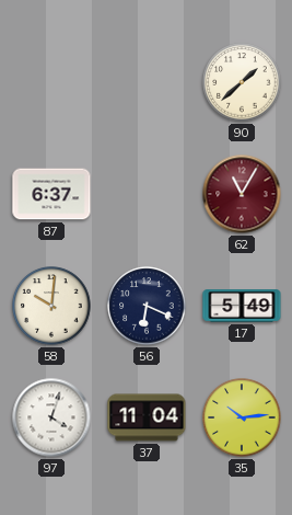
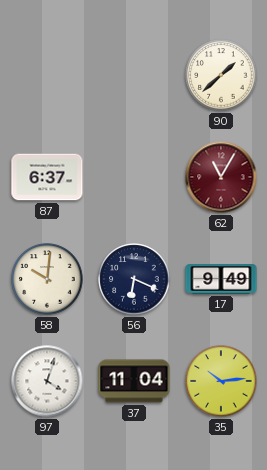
17: 5:49 -> 9:49 (221, 279)
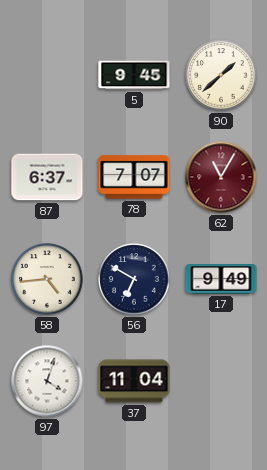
5: none -> 9:45 (134, 75)
78: none -> 7:07 (134, 177)
58: 10:01 -> 4:44 (47, 279)
56: 6:19 -> 6:50 (134, 279)
35: 10:14 -> none (221, 381)
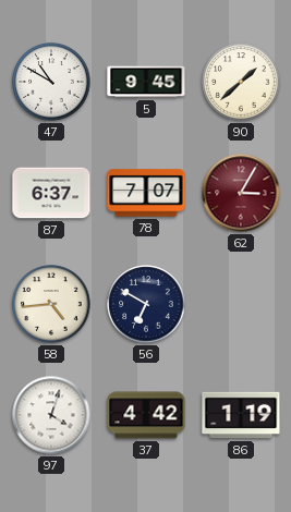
47: none -> 10:50 (51, 82)
62: 11:05 -> 3:05 (241, 193)
17: 9:49 -> none (221, 279)
37: 11:04 -> 4:42 (146, 415)
86: none -> 1:19 (241, 415)
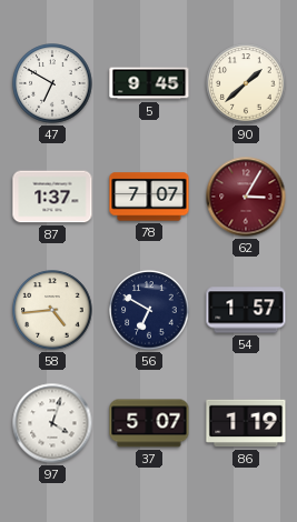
47: 10:50 -> 6:50 (52, 83)
87: 6:37 -> 1:37 (52, 197)
54: none -> 1:57 (246, 310)
37: 4:42 -> 5:07 (149, 423)
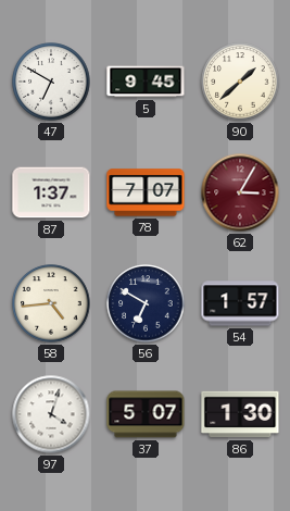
86: 1:19 -> 1:30 (240, 414)
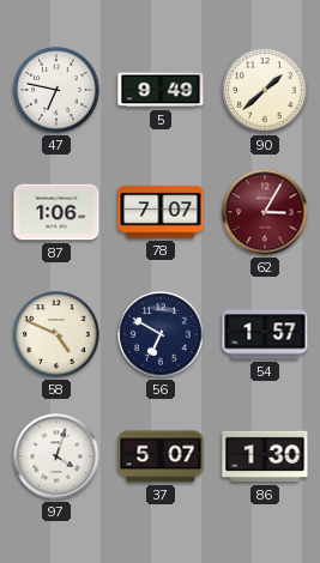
47: 6:50 -> 6:47 (56, 90)
5: 9:45 -> 9:49 (161, 90)
87: 1:37 -> 1:06 (56, 212)
58: 4:44 -> 4:49 (56, 334)
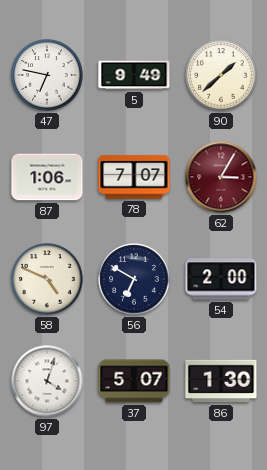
54: 1:57 -> 2:00 (221, 279)
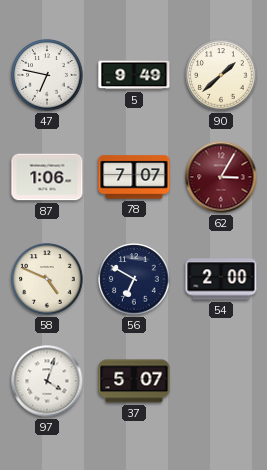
86: 1:30 -> none (221, 381)
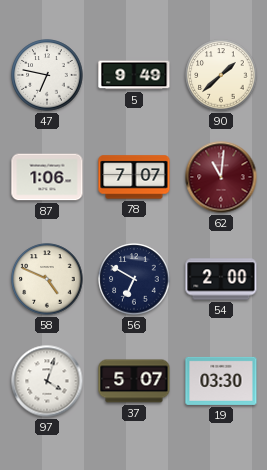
62: 3:05 -> 11:01 (221, 177)
19: none -> 03:30 (221, 381)
